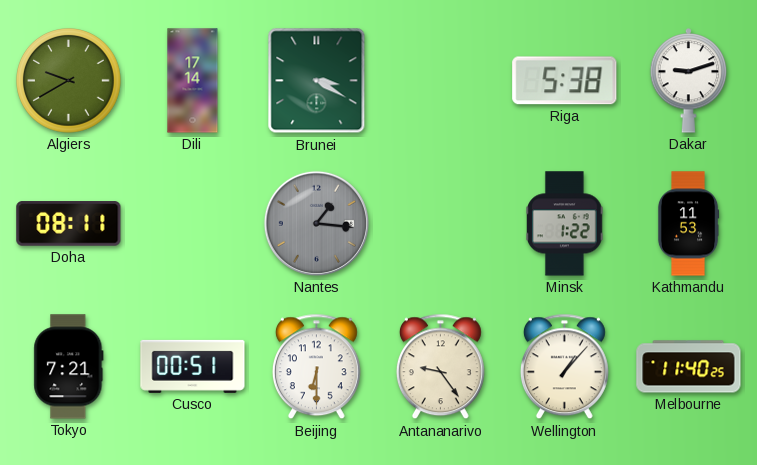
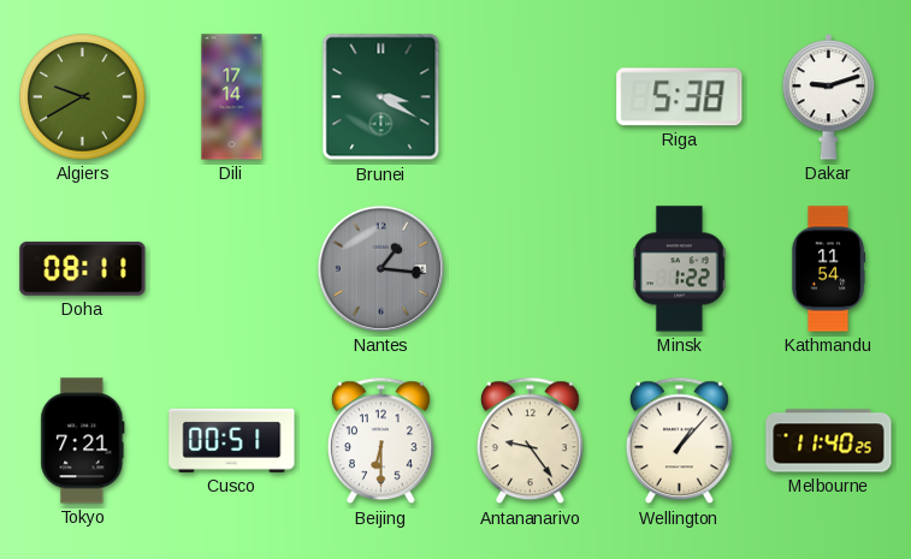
Kathmandu: 11:53 -> 11:54 (828, 269)
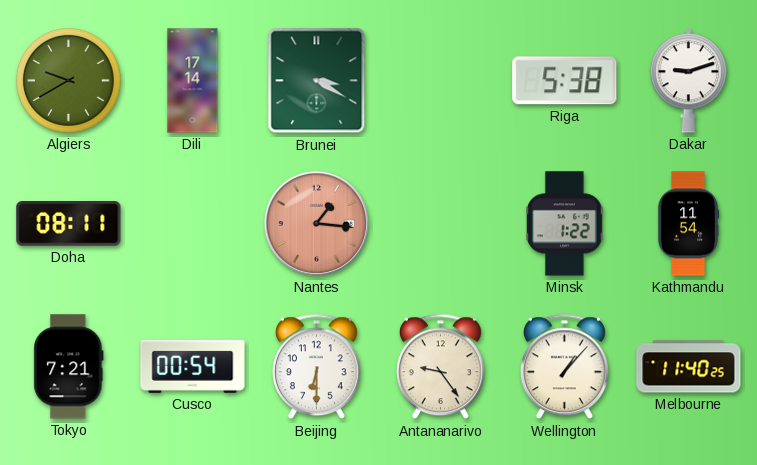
Nantes dial: grey -> salmon (316, 223)
Cusco: 00:51 -> 00:54 (193, 366)
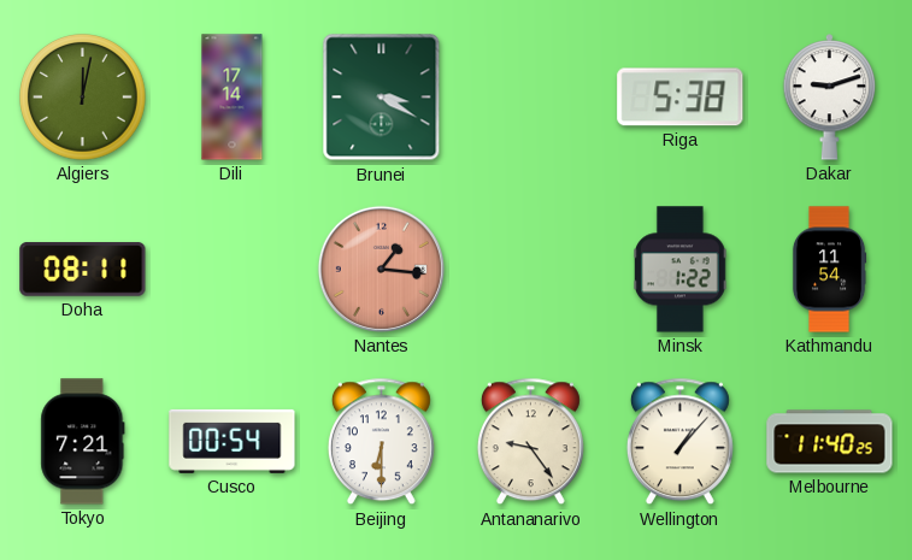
Algiers: 9:40 -> 12:02 (83, 98)
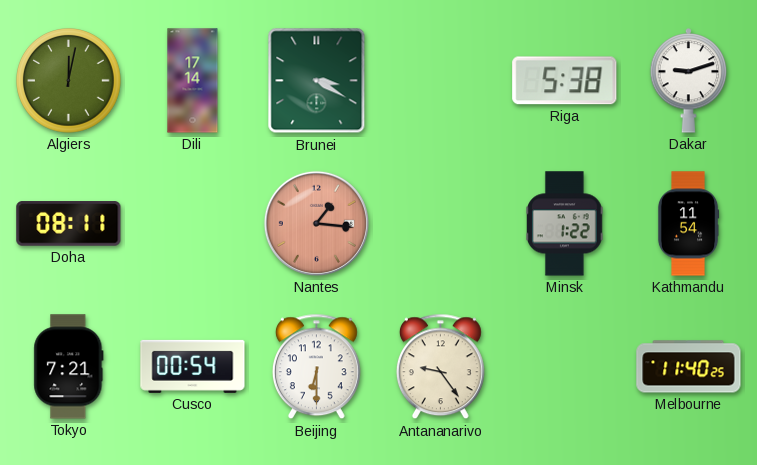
Wellington: 1:07 -> none (679, 442)
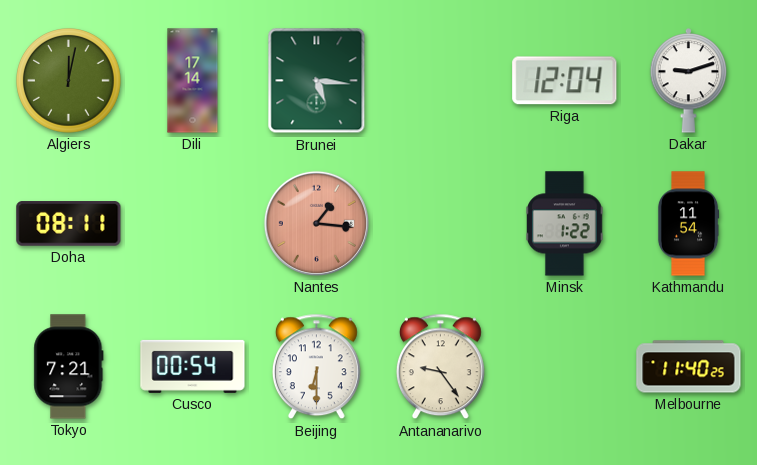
Brunei: 3:20 -> 5:16 (317, 81)
Riga: 5:38 -> 12:04 (565, 81)
